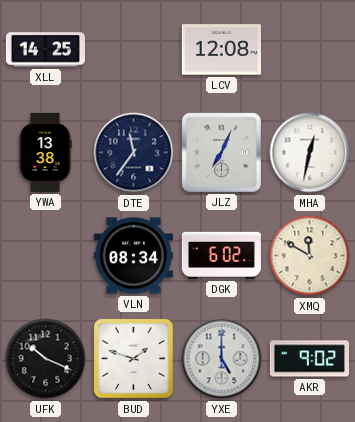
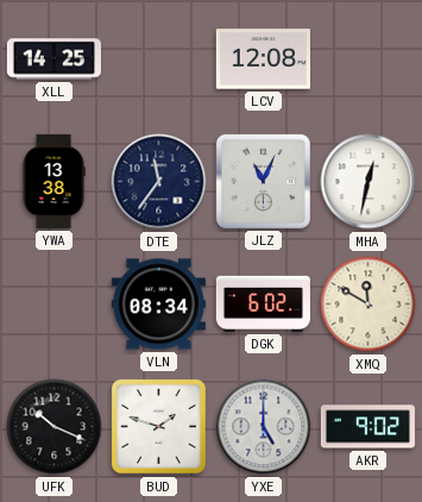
JLZ: 7:04 -> 11:04 (263, 181)
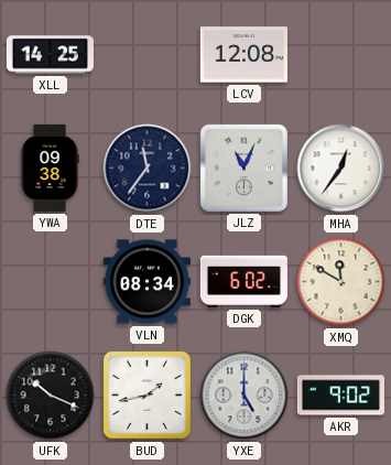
YWA: 13:38 -> 09:38 (50, 167)
MHA: 12:32 -> 12:36 (341, 169)
BUD: 1:48 -> 1:43 (146, 394)
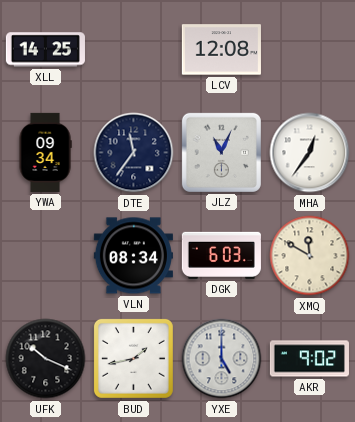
YWA: 09:38 -> 09:34 (45, 152)
DGK: 6:02 -> 6:03 (221, 255)
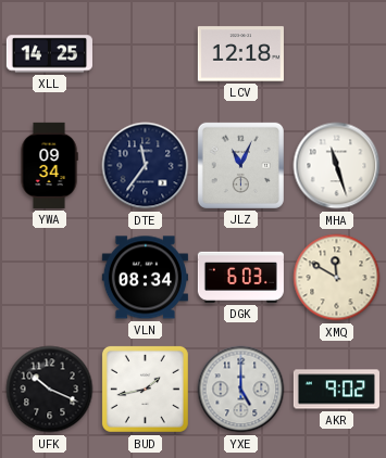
LCV: 12:08 -> 12:18 (240, 54)
MHA: 12:36 -> 11:27 (337, 166)
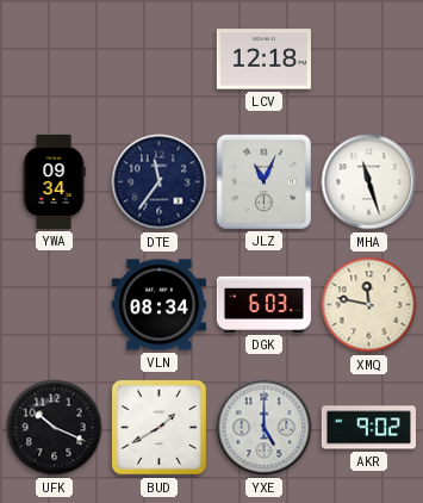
XLL: 14:25 -> none (49, 54)
XMQ: 11:50 -> 11:47 (369, 305)
BUD: 1:43 -> 1:40 (158, 427)
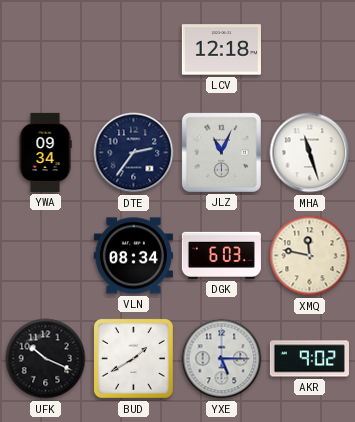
DTE: 11:36 -> 2:36 (134, 153)
YXE: 5:00 -> 5:15 (222, 359)
